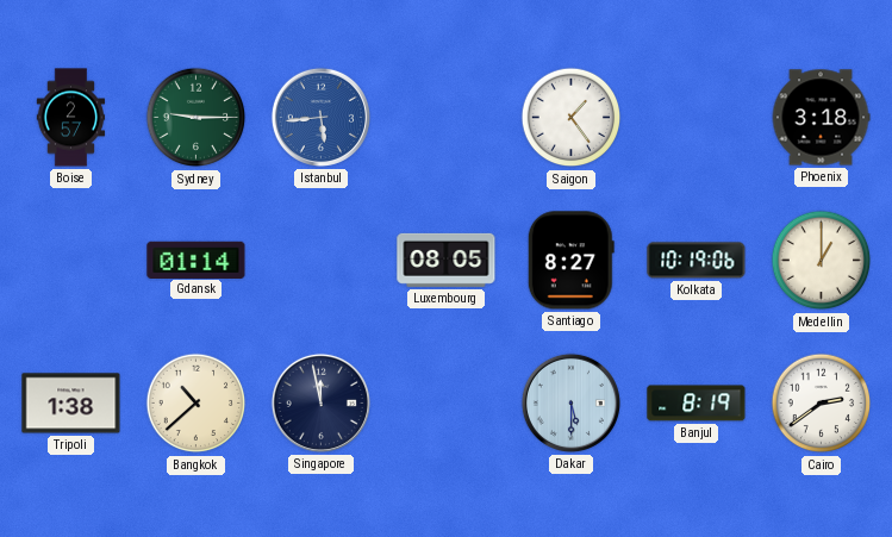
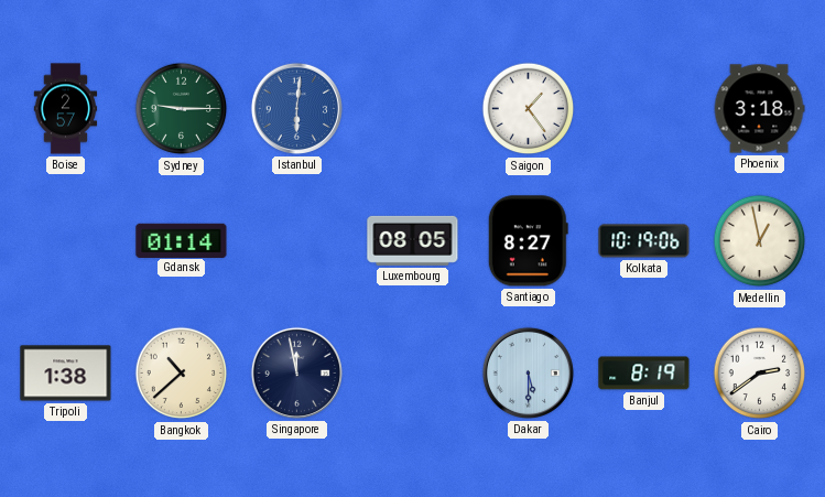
Istanbul: 5:44 -> 6:01 (296, 108)
Medellin: 1:00 -> 12:58 (760, 241)
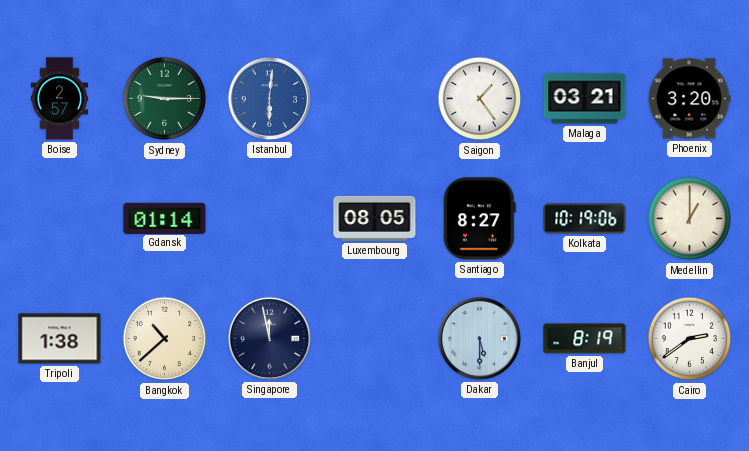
Malaga: none -> 03:21 (585, 99)
Phoenix: 3:18 -> 3:20 (689, 99)
Medellin: 12:58 -> 1:00 (690, 219)
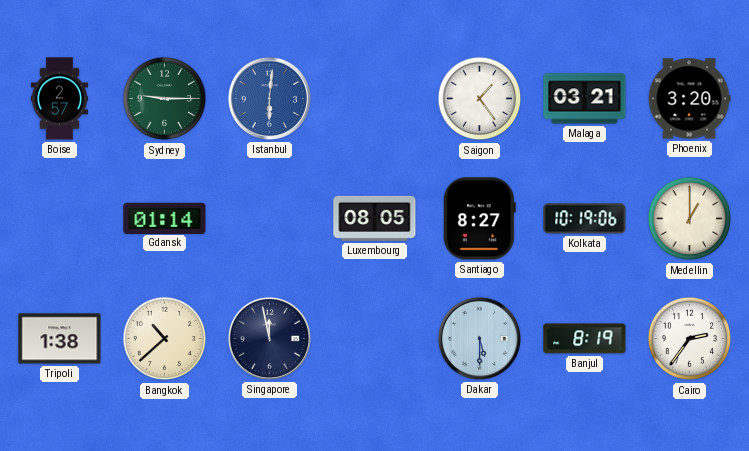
Cairo: 2:39 -> 2:36 (690, 339)
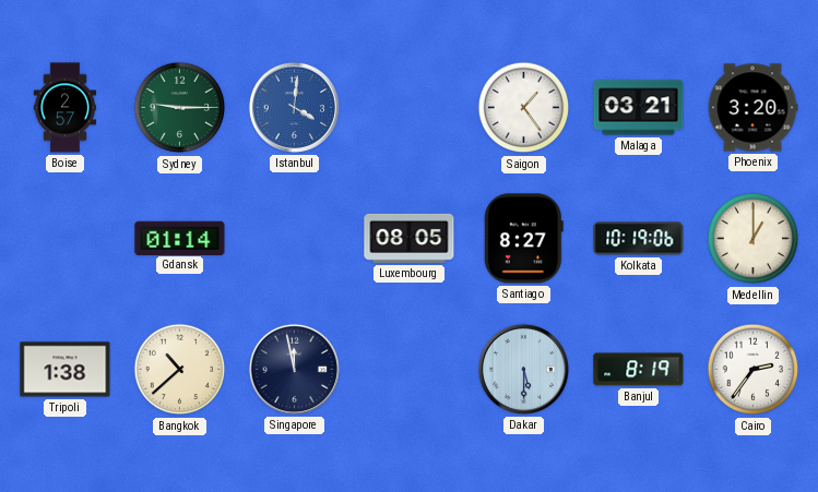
Istanbul: 6:01 -> 4:01 (294, 107)
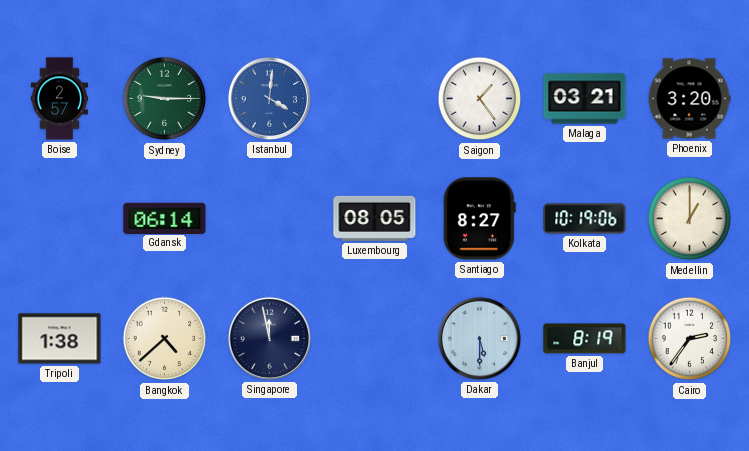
Gdansk: 01:14 -> 06:14 (165, 218)
Bangkok: 10:38 -> 4:38 (165, 339)
